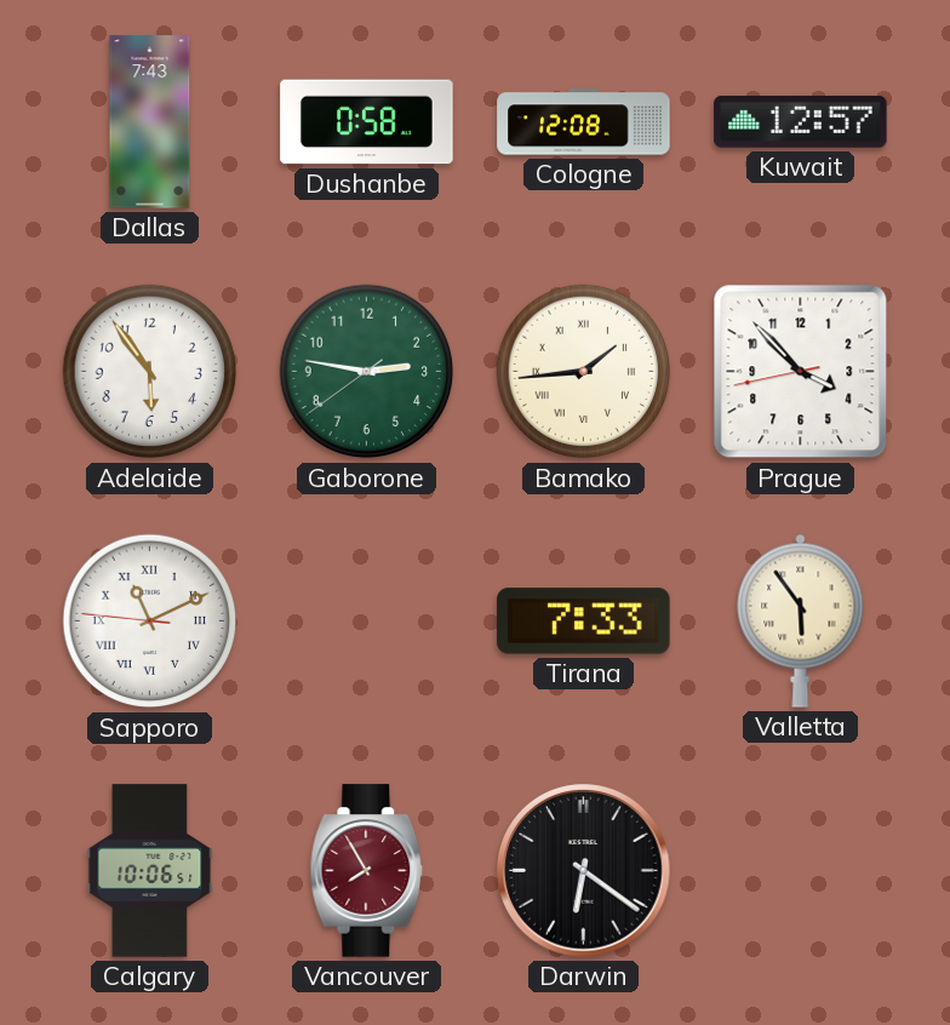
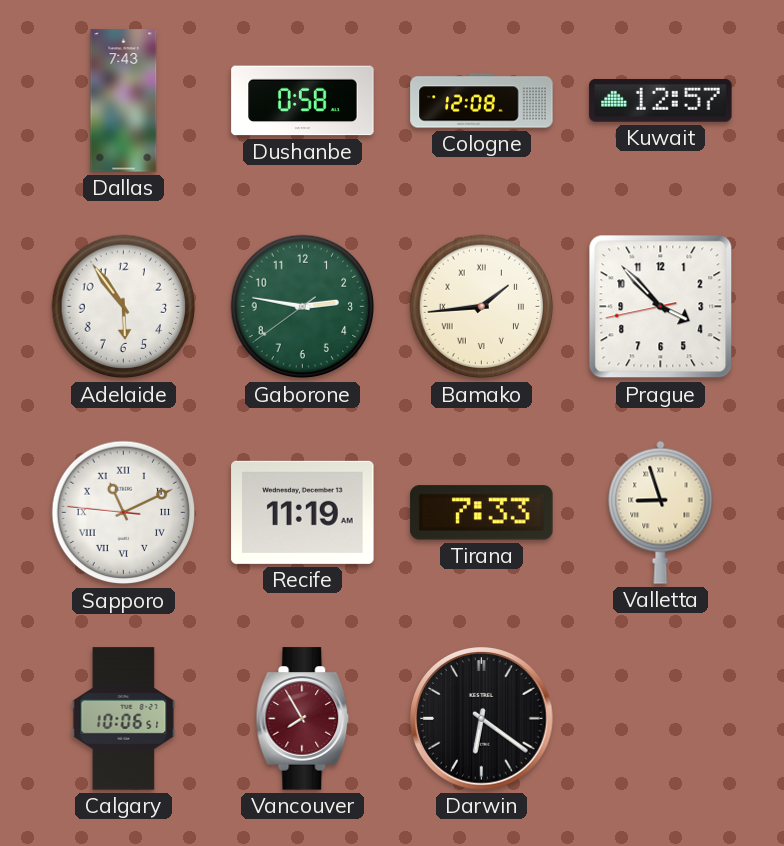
Recife: none -> 11:19 (303, 512)
Valletta: 5:54 -> 8:57 (661, 512)
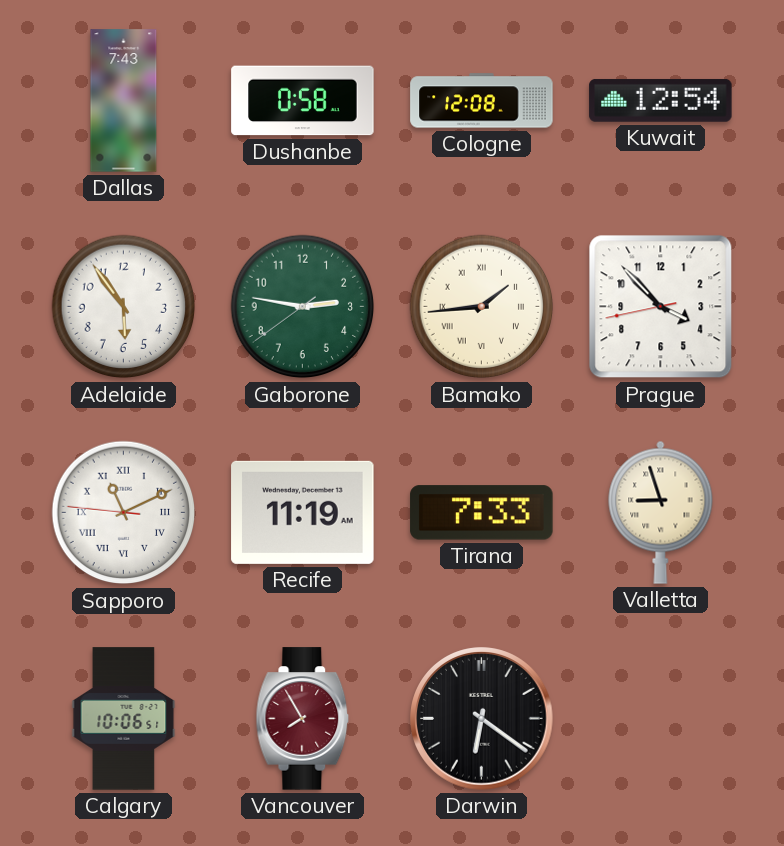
Kuwait: 12:57 -> 12:54 (661, 100)
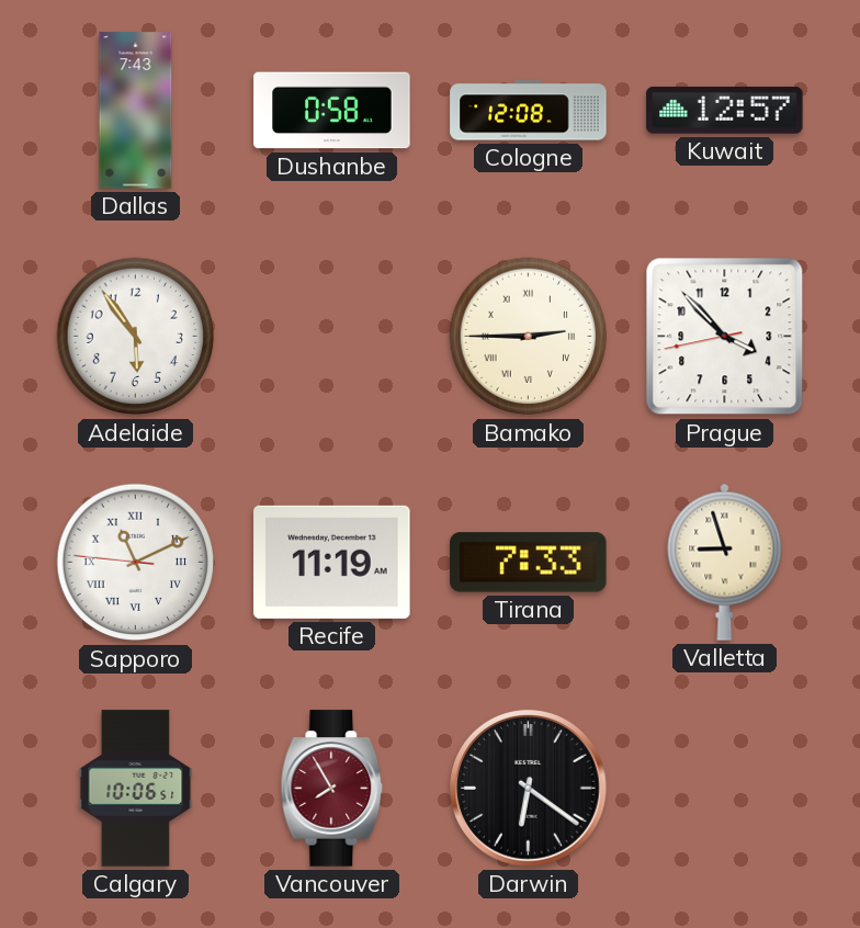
Kuwait: 12:54 -> 12:57 (725, 110)
Gaborone: 2:46 -> none (303, 307)
Bamako: 1:44 -> 2:45 (529, 337)
